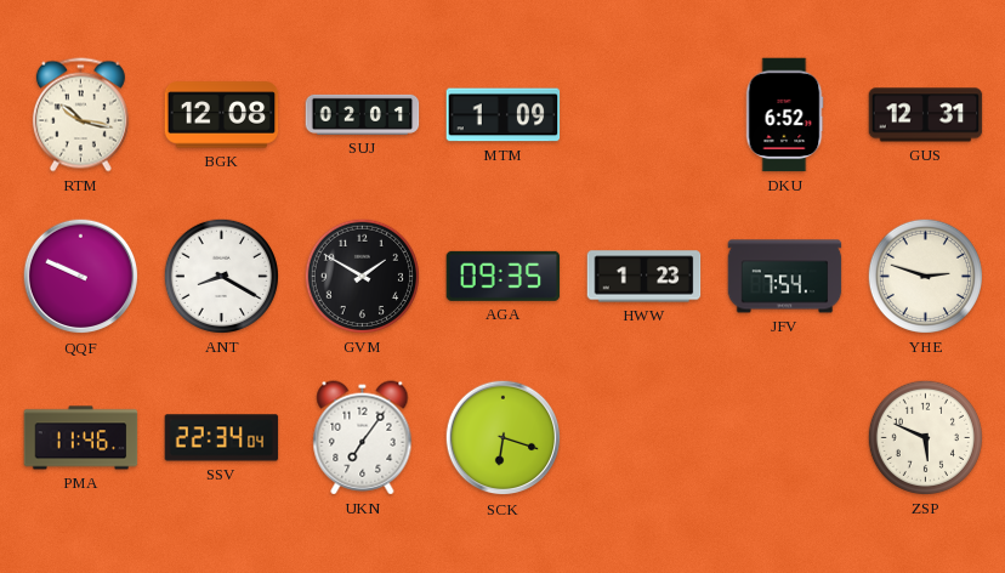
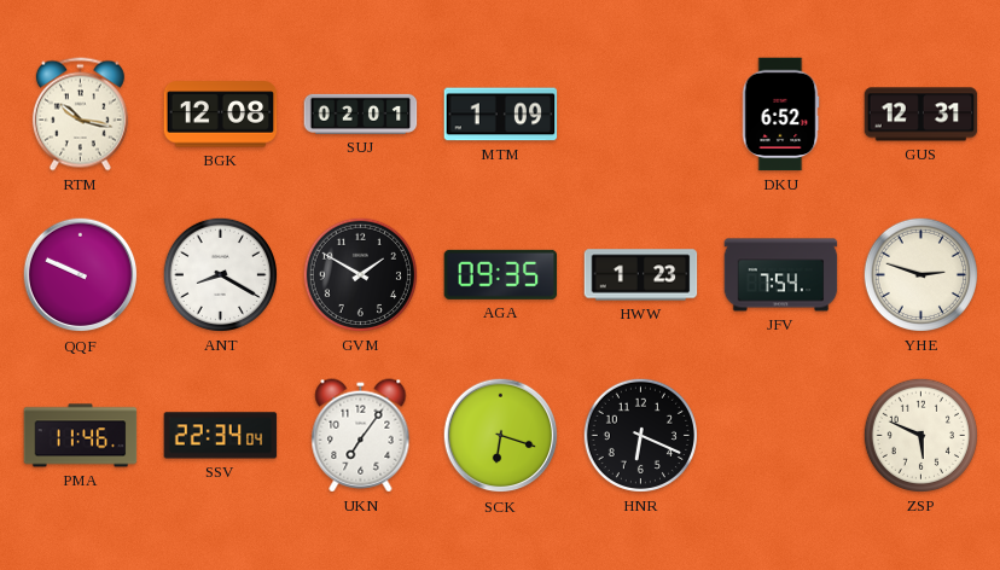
HNR: none -> 6:19 (640, 435)
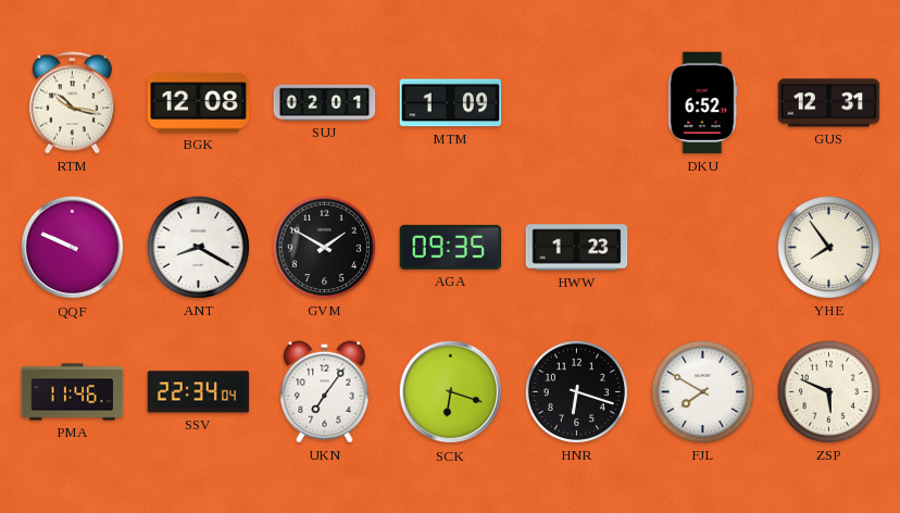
JFV: 7:54 -> none (781, 275)
YHE: 2:48 -> 7:54 (828, 247)
HNR: 6:19 -> 6:18 (576, 391)
FJL: none -> 7:50 (702, 391)
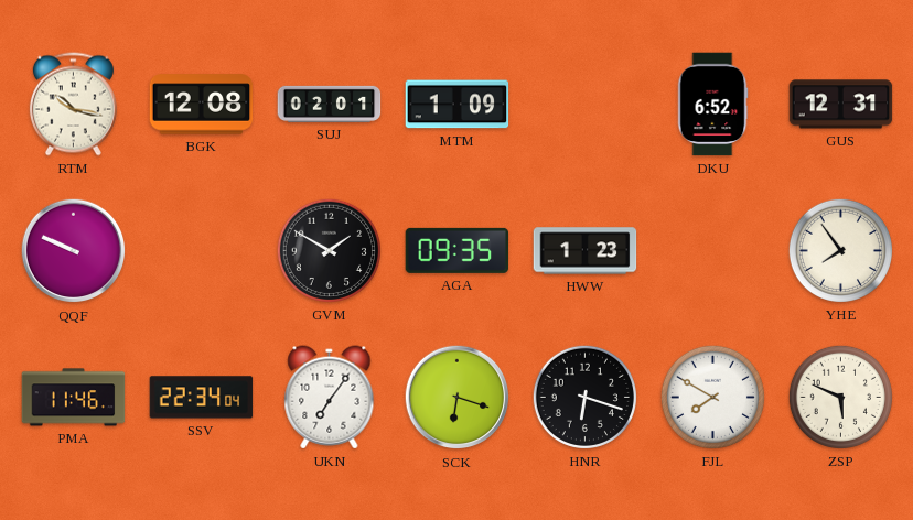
ANT: 8:20 -> none (198, 247)
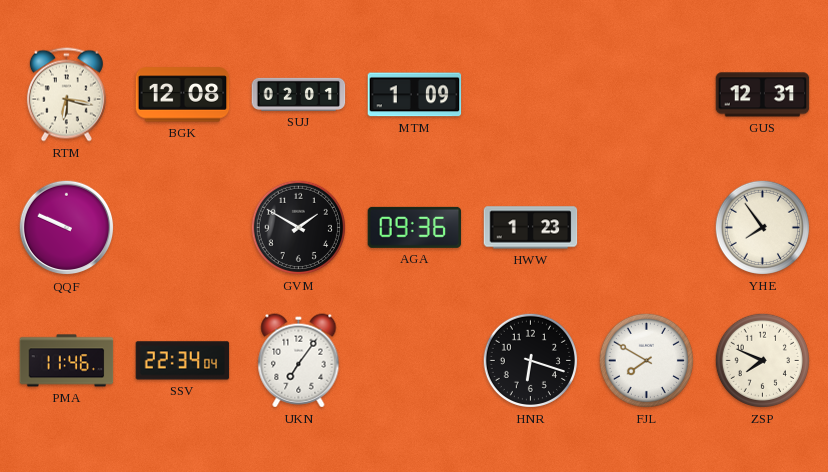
RTM: 10:17 -> 6:17 (66, 95)
DKU: 6:52 -> none (712, 105)
AGA: 09:35 -> 09:36 (415, 227)
SCK: 6:18 -> none (458, 398)
ZSP: 5:49 -> 7:49 (762, 360)
